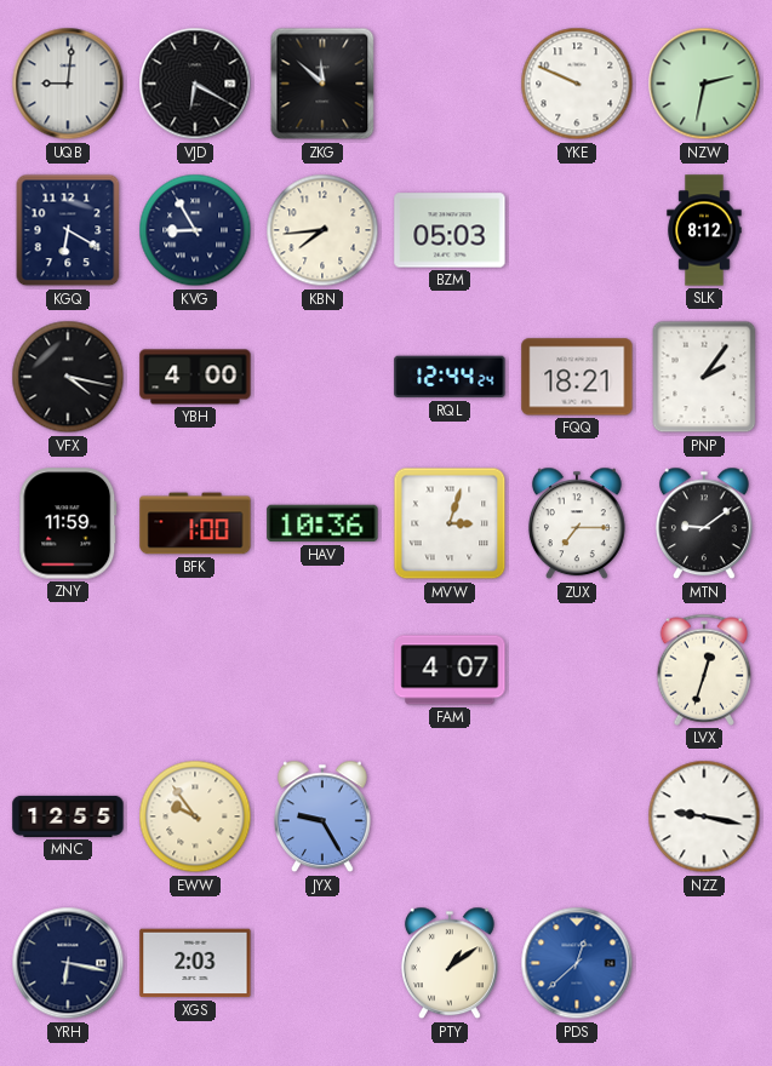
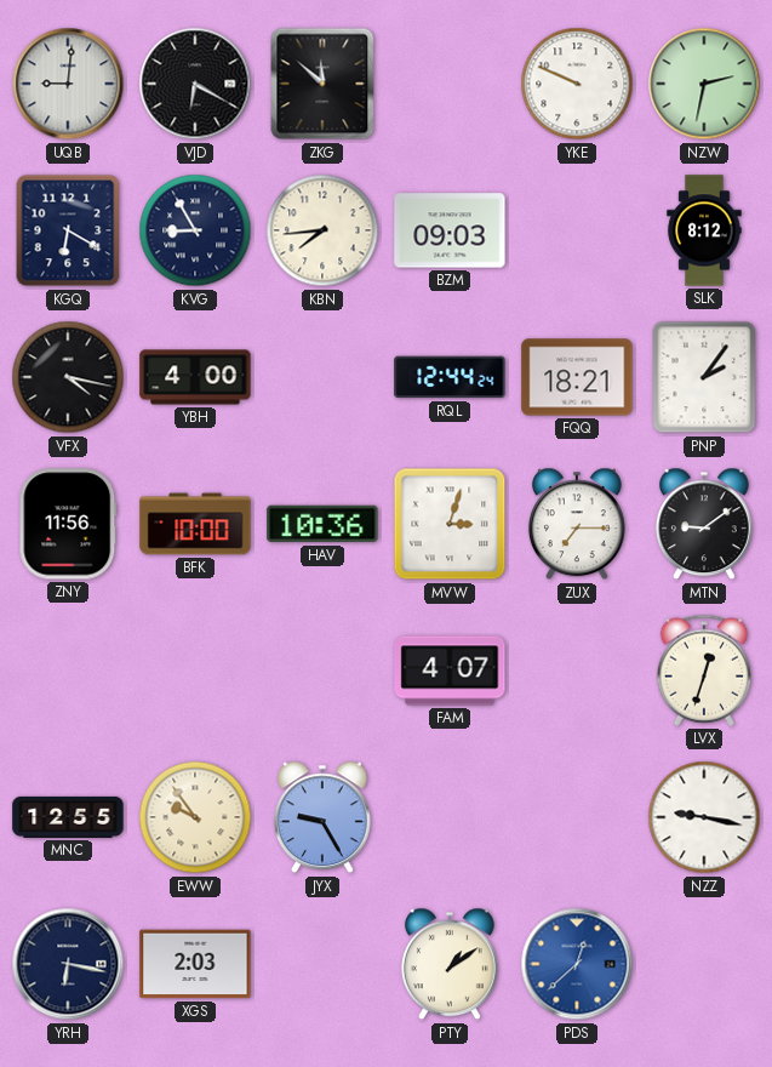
BZM: 05:03 -> 09:03 (450, 230)
ZNY: 11:59 -> 11:56 (68, 524)
BFK: 1:00 -> 10:00 (195, 524)
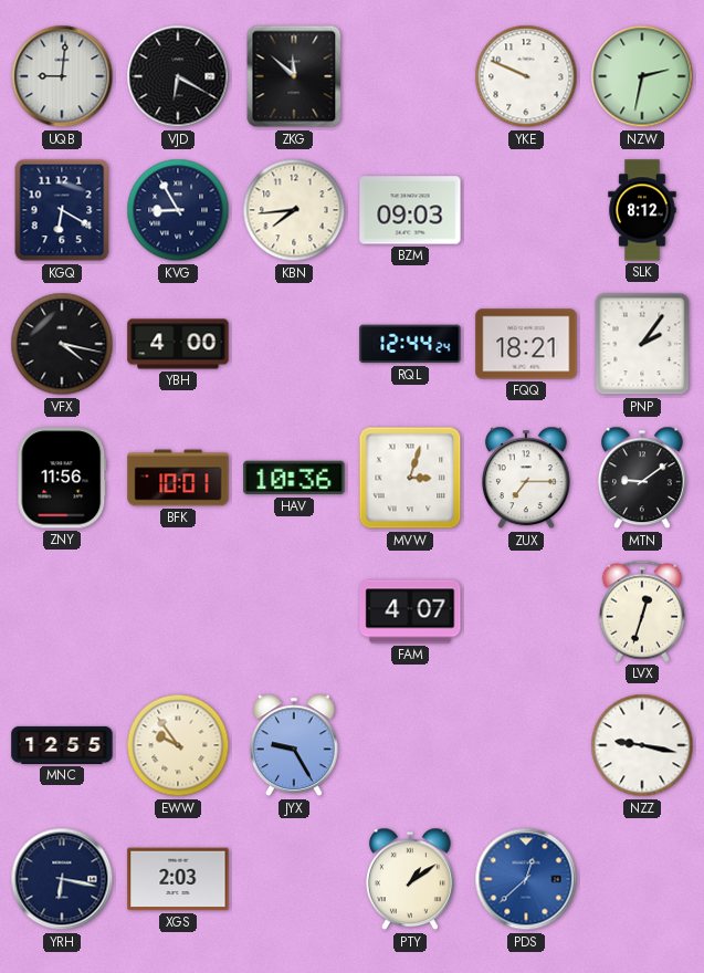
BFK: 10:00 -> 10:01 (178, 478)
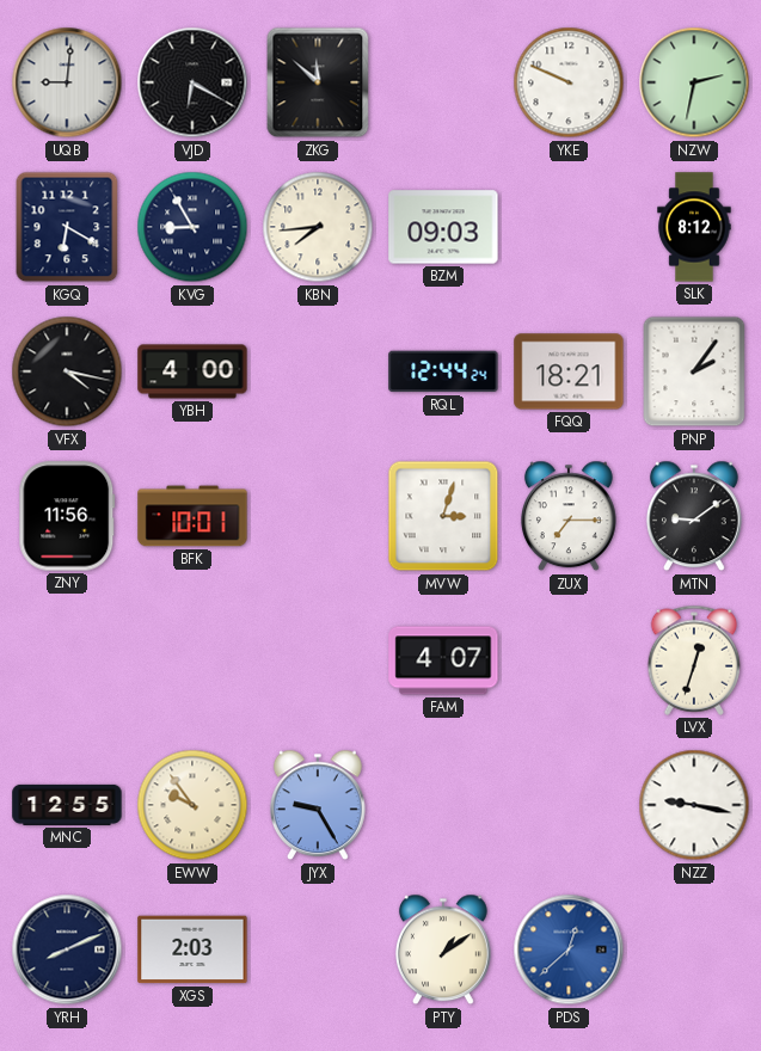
HAV: 10:36 -> none (294, 478)
YRH: 6:17 -> 8:11 (67, 949)
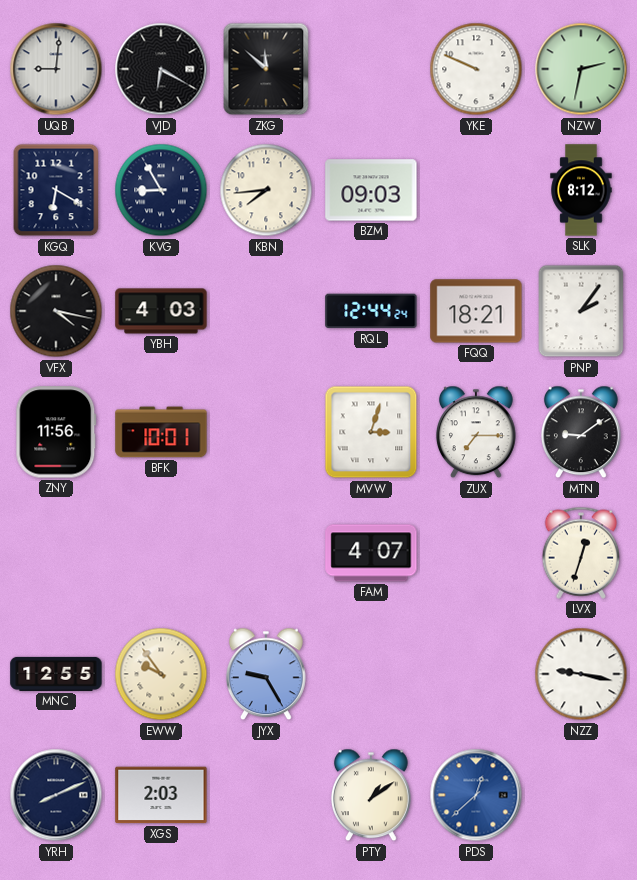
YBH: 4:00 -> 4:03 (161, 311)
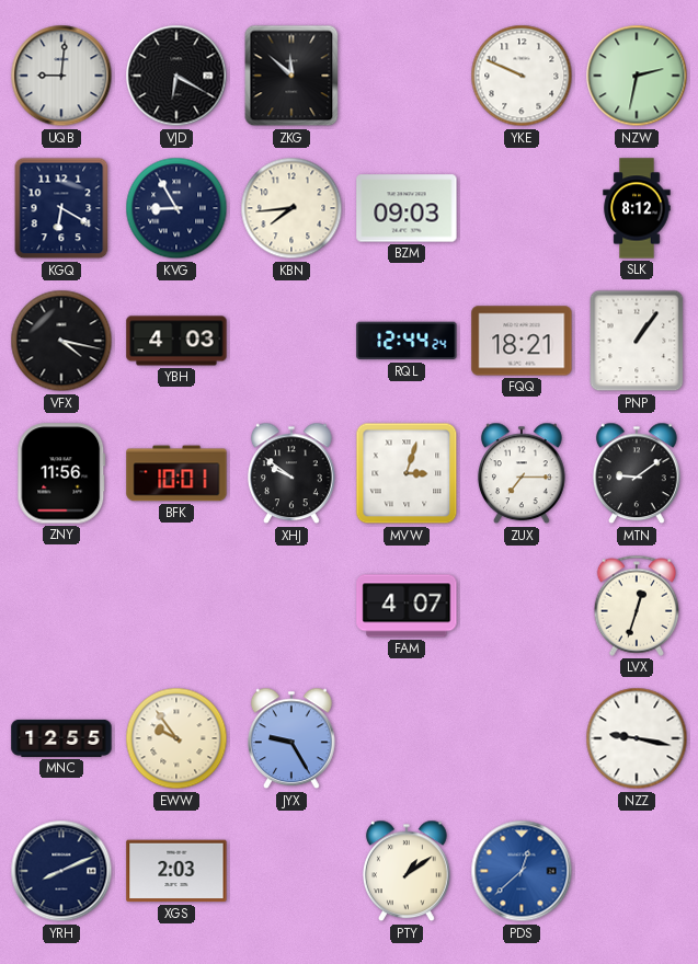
PNP: 2:06 -> 1:06 (637, 341)
XHJ: none -> 9:51 (291, 473)
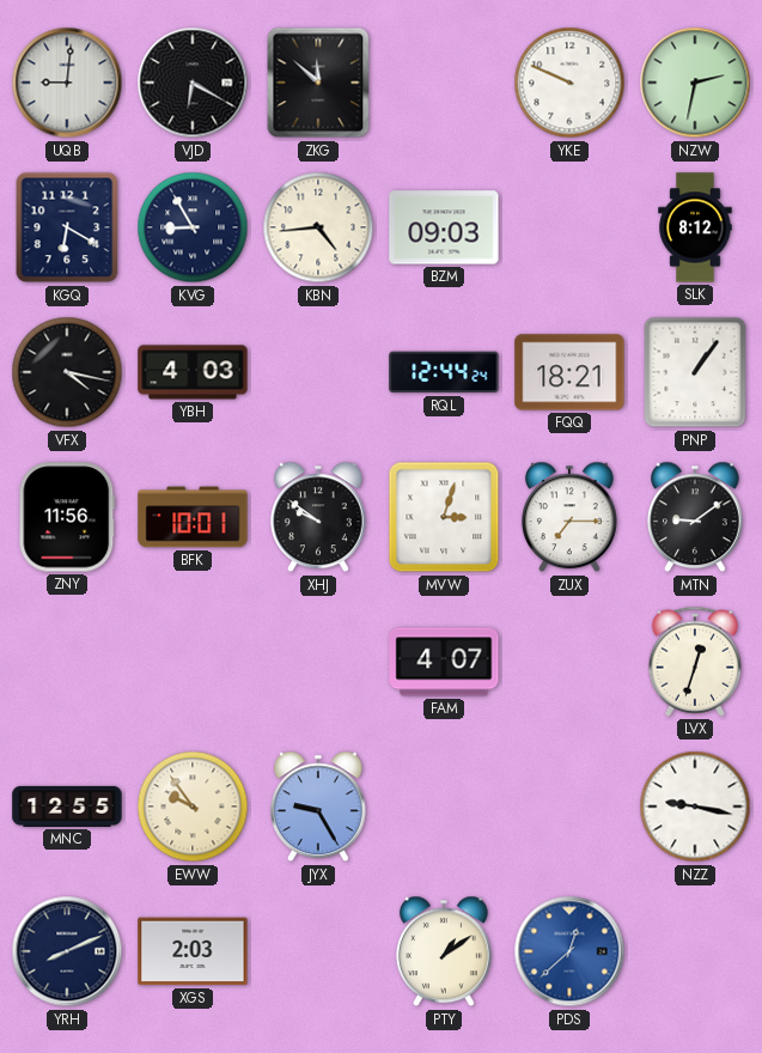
KBN: 7:44 -> 4:44 (318, 227)
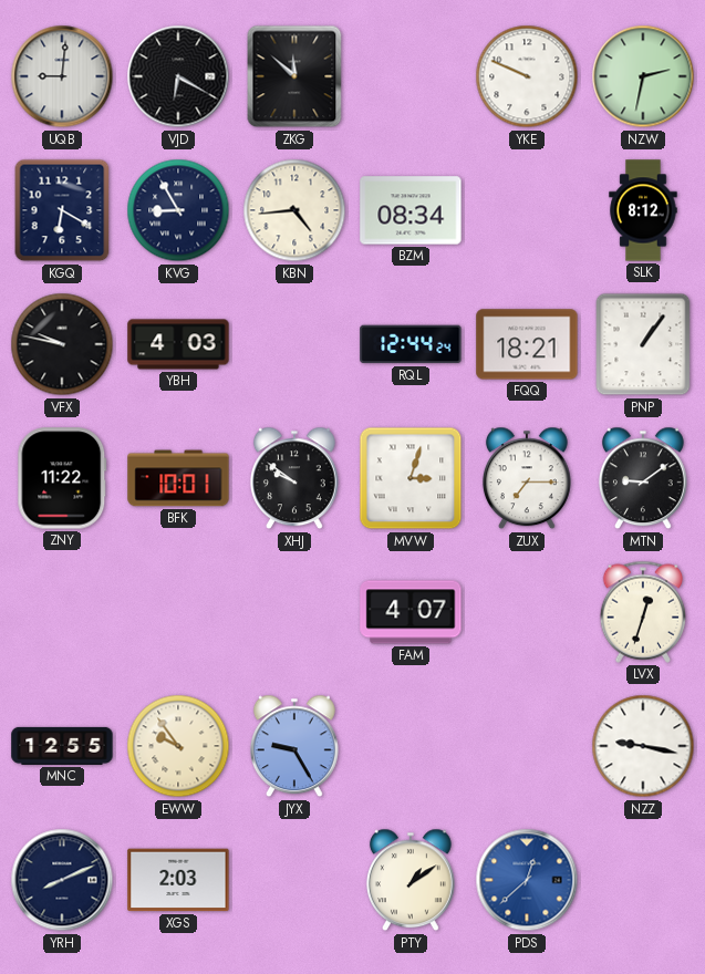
BZM: 09:03 -> 08:34 (411, 210)
VFX: 4:17 -> 9:47 (62, 344)
ZNY: 11:56 -> 11:22 (62, 478)
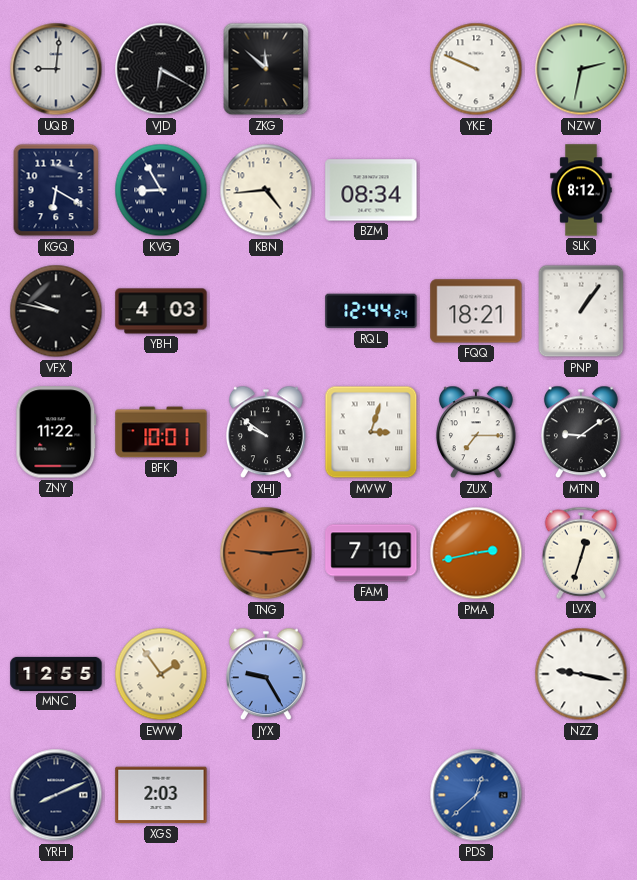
TNG: none -> 9:14 (266, 553)
FAM: 4:07 -> 7:10 (371, 553)
PMA: none -> 2:43 (476, 553)
EWW: 9:54 -> 1:54 (161, 674)
PTY: 1:09 -> none (411, 880)
